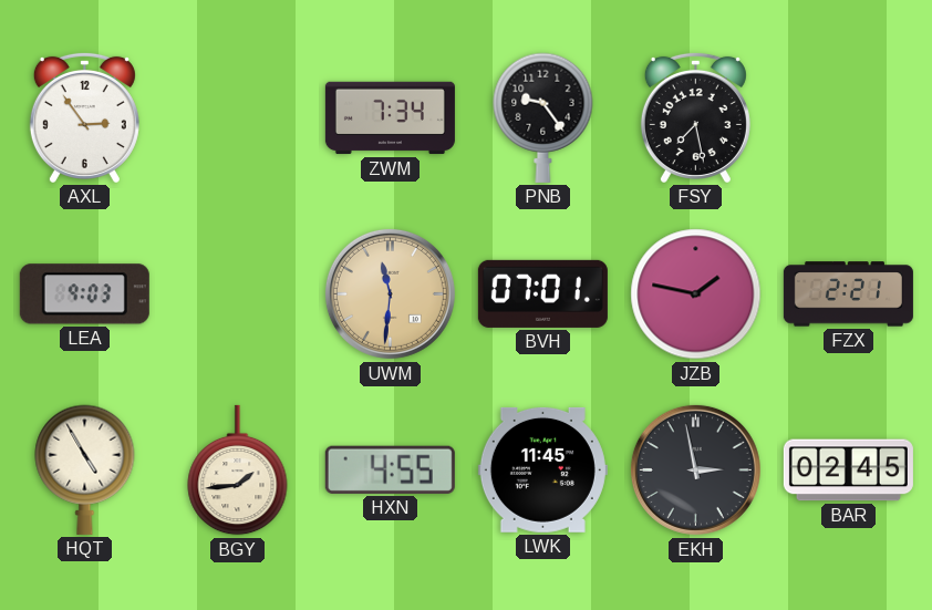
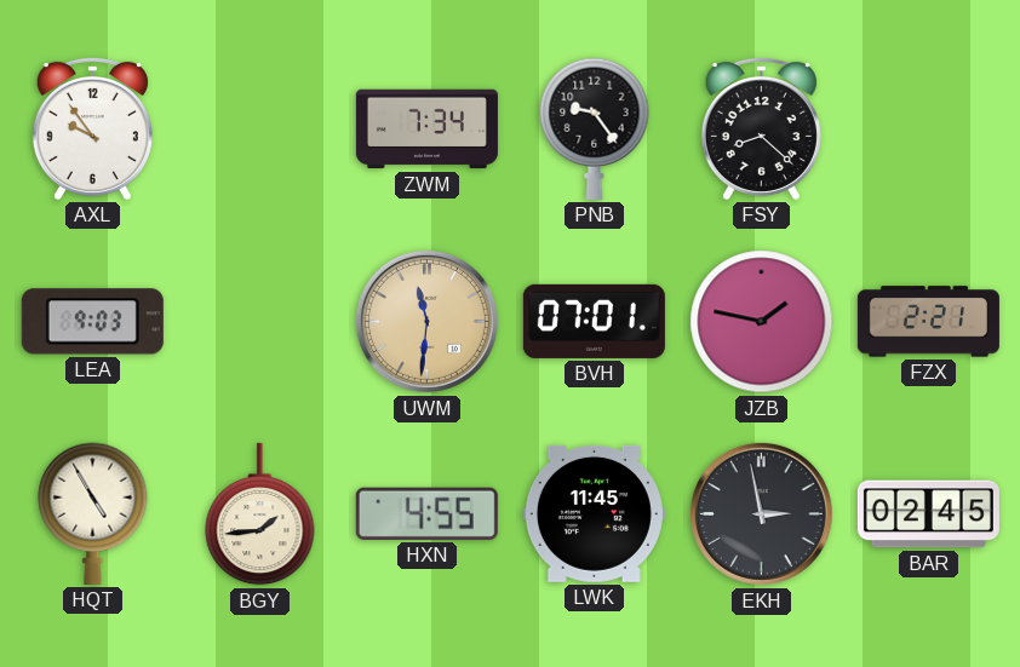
AXL: 2:54 -> 9:54 (92, 128)
FSY: 7:28 -> 8:22 (761, 128)
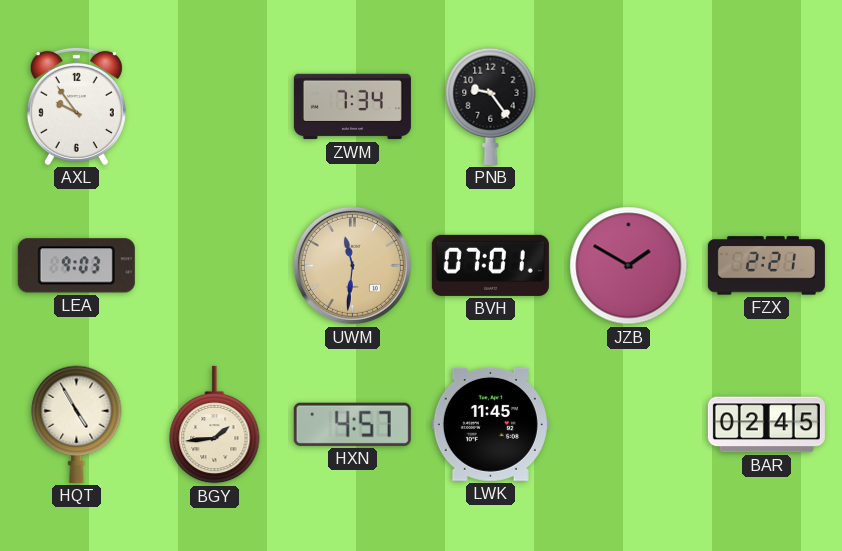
FSY: 8:22 -> none (761, 128)
JZB: 1:47 -> 1:50 (629, 266)
HXN: 4:55 -> 4:57 (352, 424)
EKH: 2:58 -> none (761, 513)
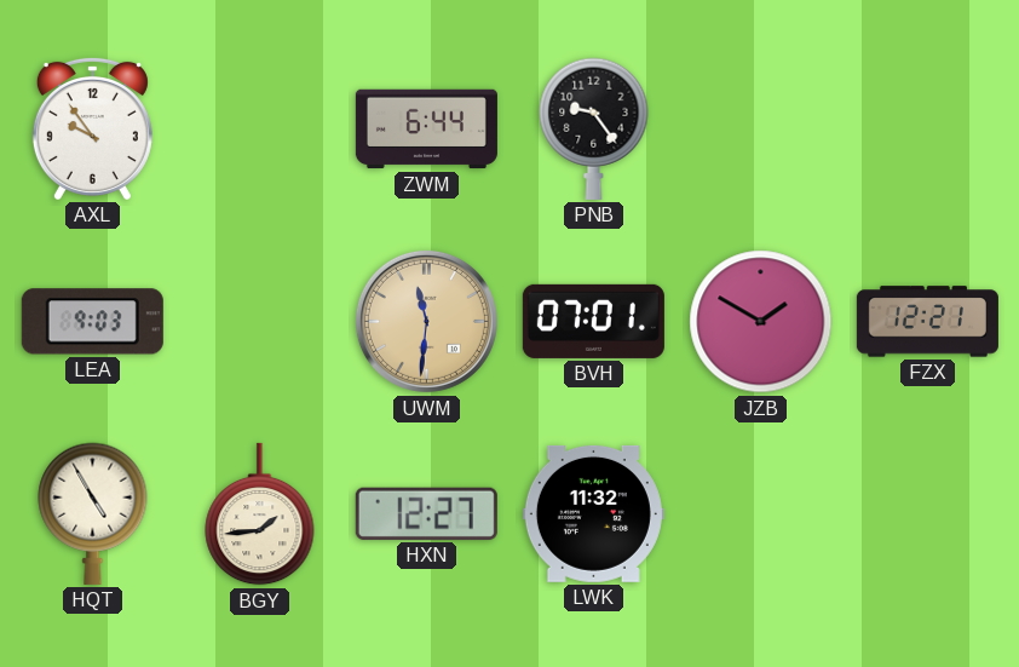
ZWM: 7:34 -> 6:44 (426, 130)
FZX: 2:21 -> 12:21 (927, 322)
HXN: 4:57 -> 12:27 (426, 513)
LWK: 11:45 -> 11:32 (593, 513)
BAR: 02:45 -> none (766, 425)
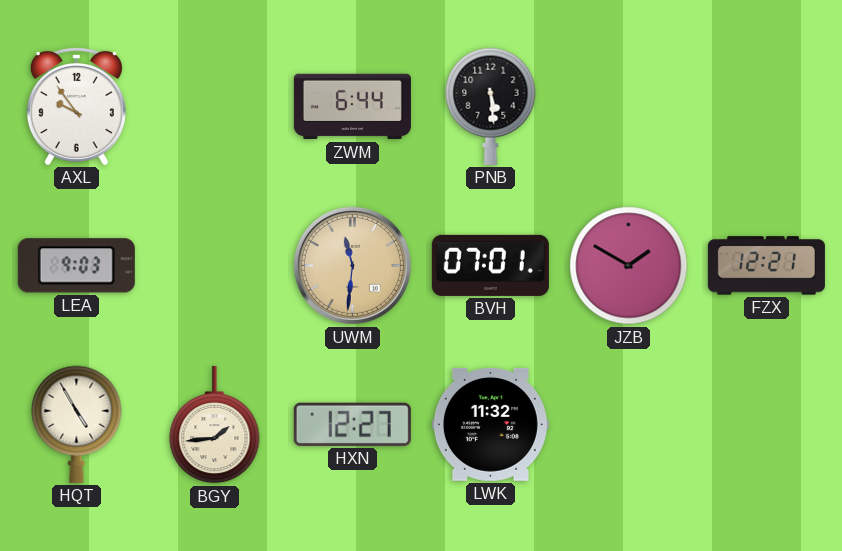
PNB: 9:24 -> 5:29 (491, 106)
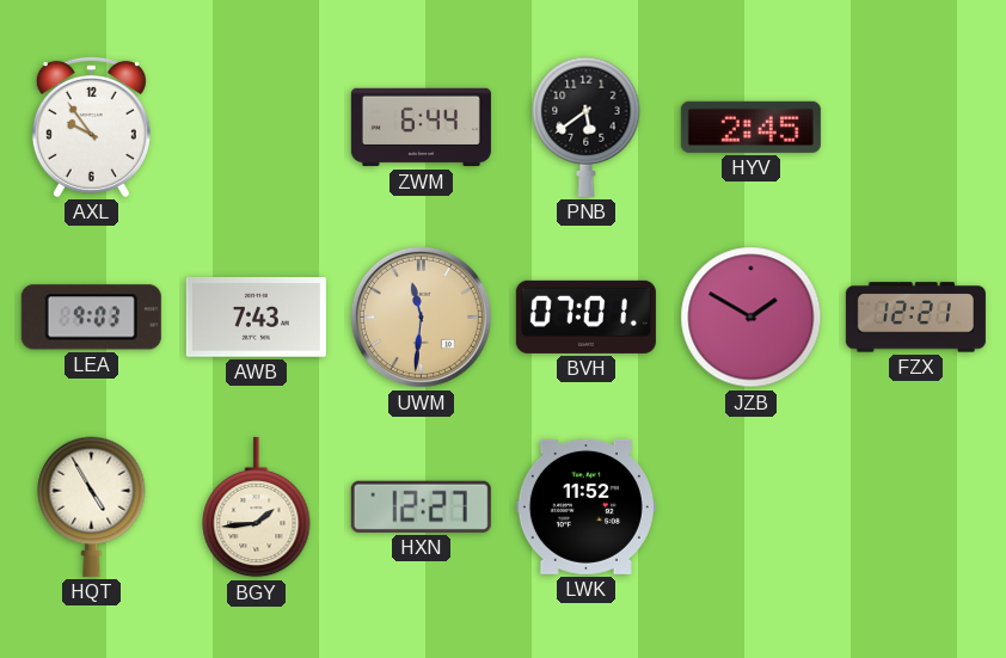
PNB: 5:29 -> 5:39 (587, 127)
HYV: none -> 2:45 (750, 127)
AWB: none -> 7:43 (256, 318)
LWK: 11:32 -> 11:52 (585, 506)
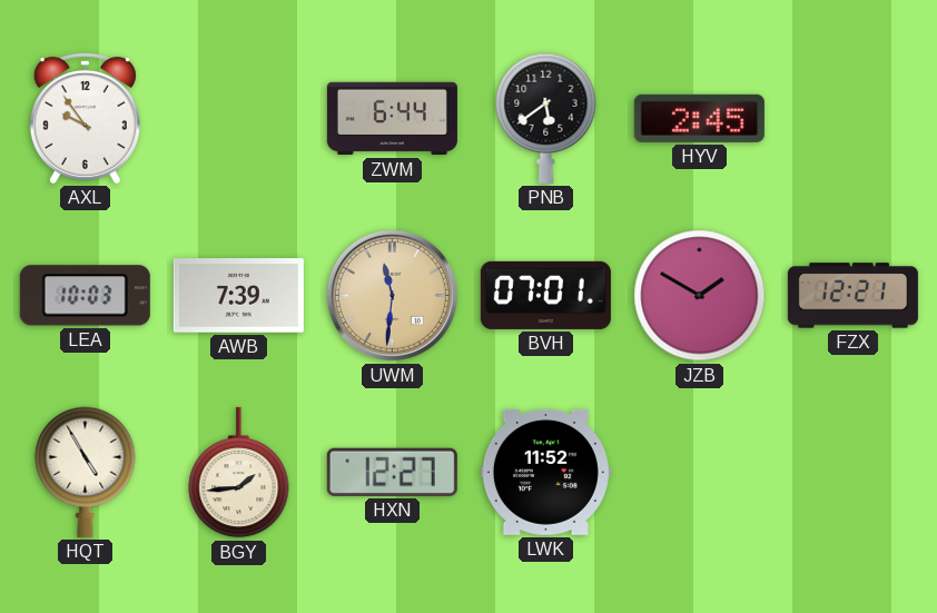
LEA: 9:03 -> 10:03 (85, 296)
AWB: 7:43 -> 7:39 (238, 296)
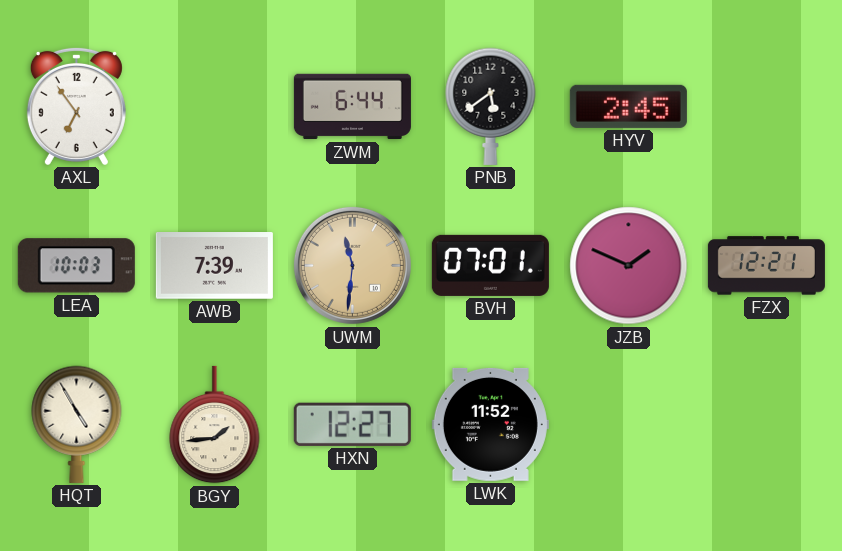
AXL: 9:54 -> 6:54 (76, 106)
JZB: 1:50 -> 1:49 (629, 266)
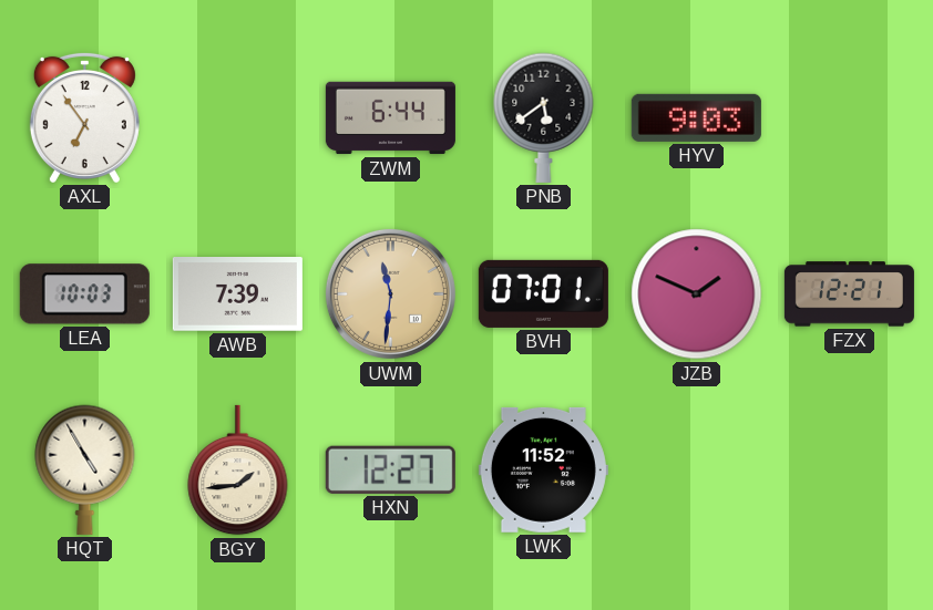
HYV: 2:45 -> 9:03 (696, 117)
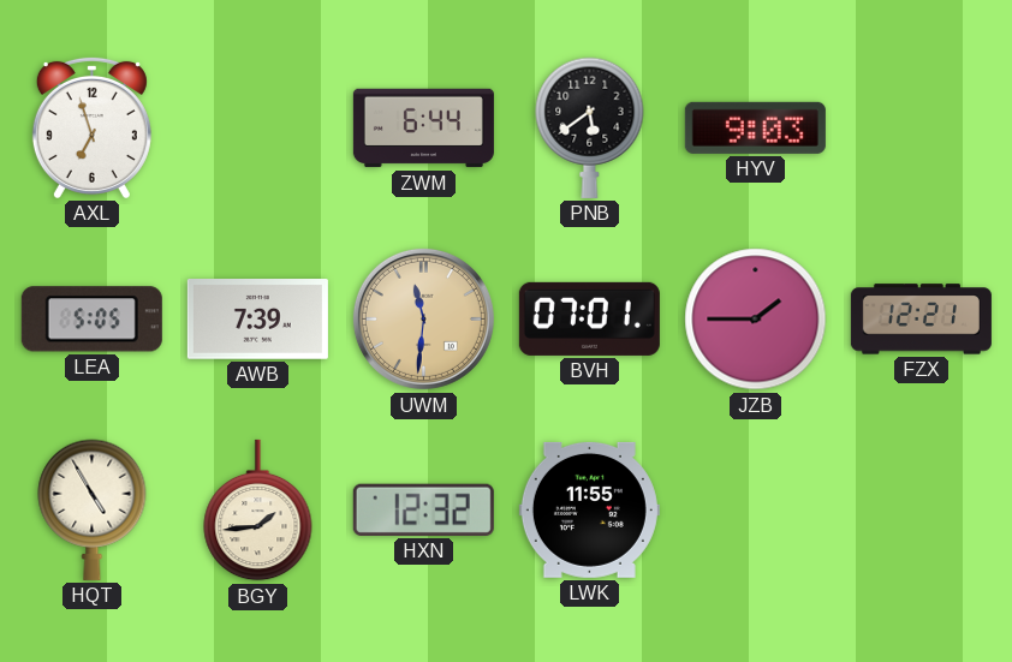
AXL: 6:54 -> 6:57 (91, 127)
LEA: 10:03 -> 5:05 (91, 320)
JZB: 1:49 -> 1:45 (756, 320)
HXN: 12:27 -> 12:32 (423, 509)
LWK: 11:52 -> 11:55 (589, 509)
